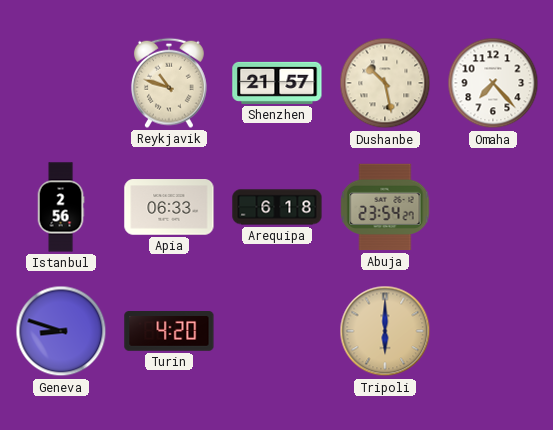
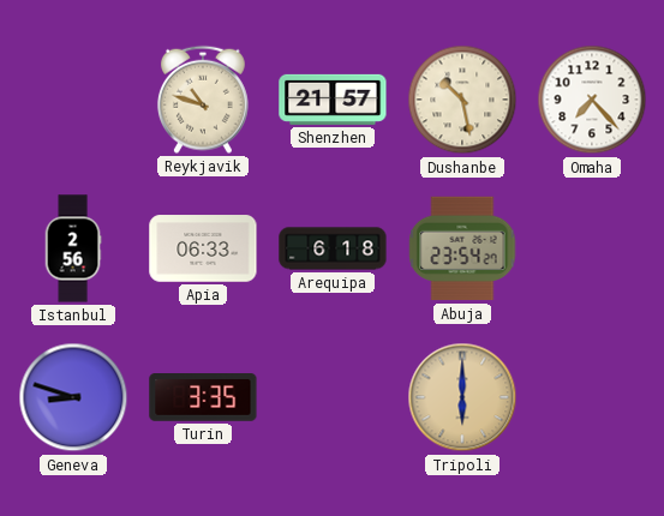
Turin: 4:20 -> 3:35 (203, 397)
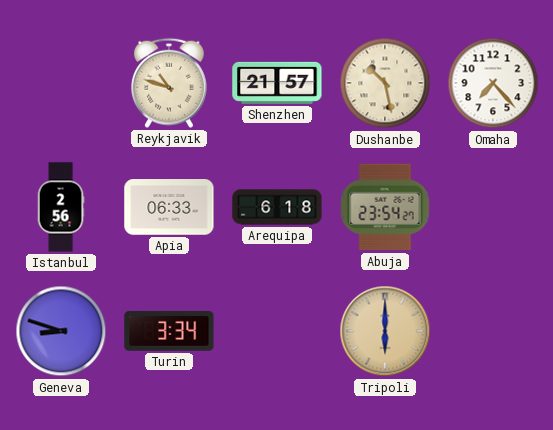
Turin: 3:35 -> 3:34 (169, 331)
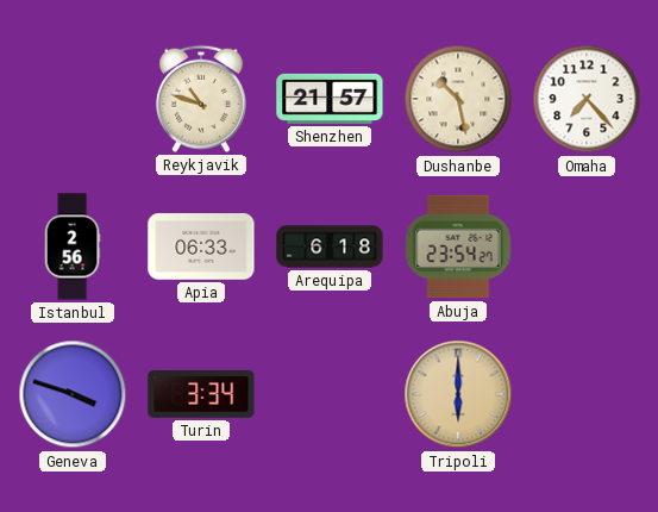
Geneva: 8:48 -> 3:48 (73, 394)
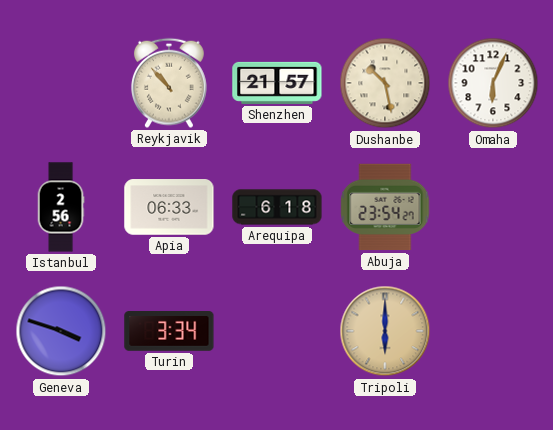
Reykjavik: 10:48 -> 10:53 (169, 83)
Omaha: 7:23 -> 6:04 (493, 83)
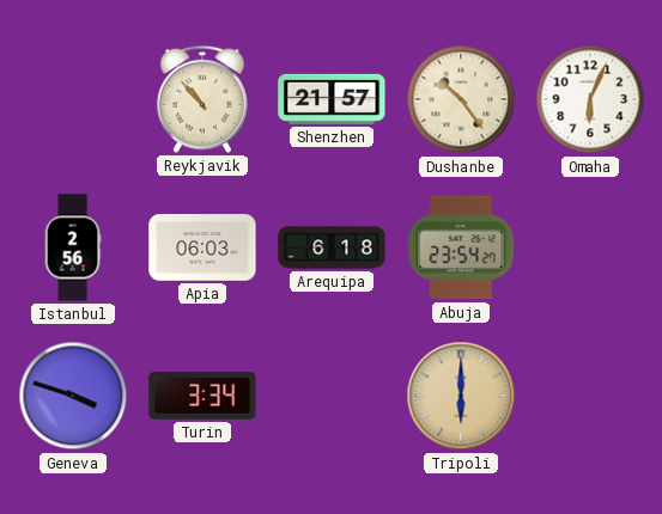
Dushanbe: 10:28 -> 10:24 (461, 99)
Apia: 06:33 -> 06:03 (202, 247)
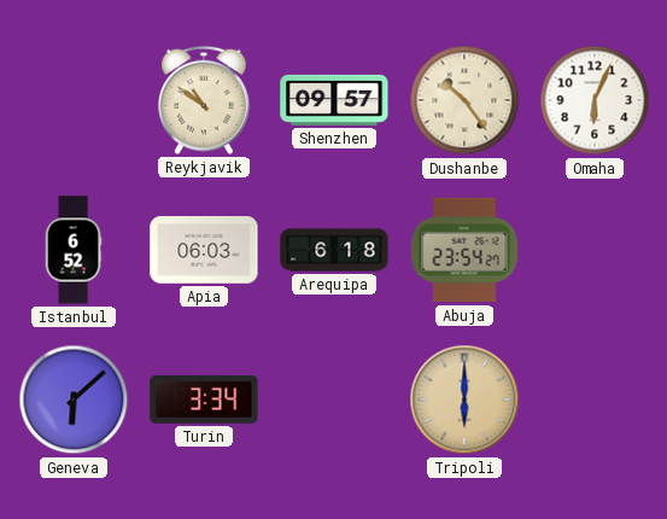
Reykjavik: 10:53 -> 10:51 (204, 100)
Shenzhen: 21:57 -> 09:57 (334, 100)
Istanbul: 2:56 -> 6:52 (74, 250)
Geneva: 3:48 -> 6:08 (74, 400)
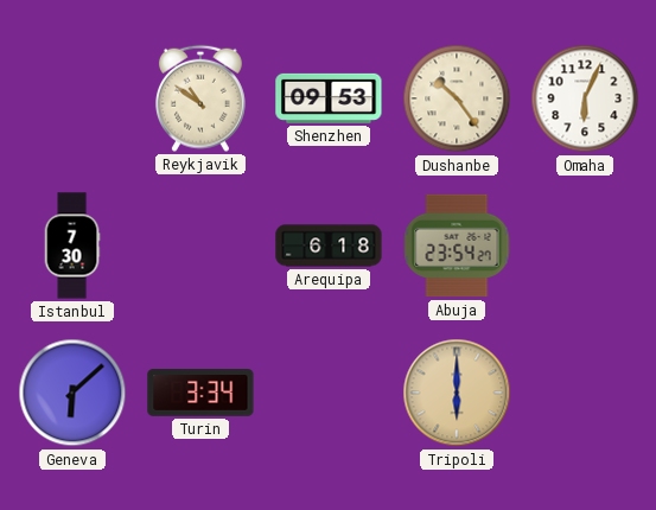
Shenzhen: 09:57 -> 09:53 (329, 98)
Istanbul: 6:52 -> 7:30 (72, 246)
Apia: 06:03 -> none (204, 250)
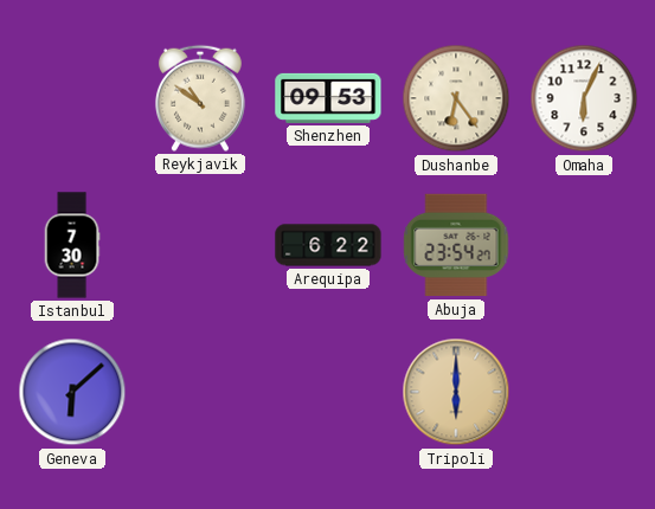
Dushanbe: 10:24 -> 6:24 (456, 98)
Arequipa: 6:18 -> 6:22 (328, 245)
Turin: 3:34 -> none (200, 393)
